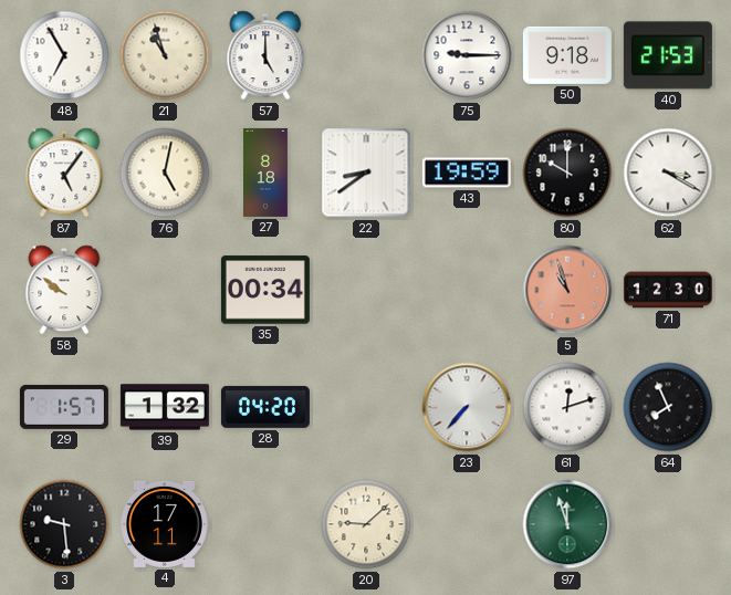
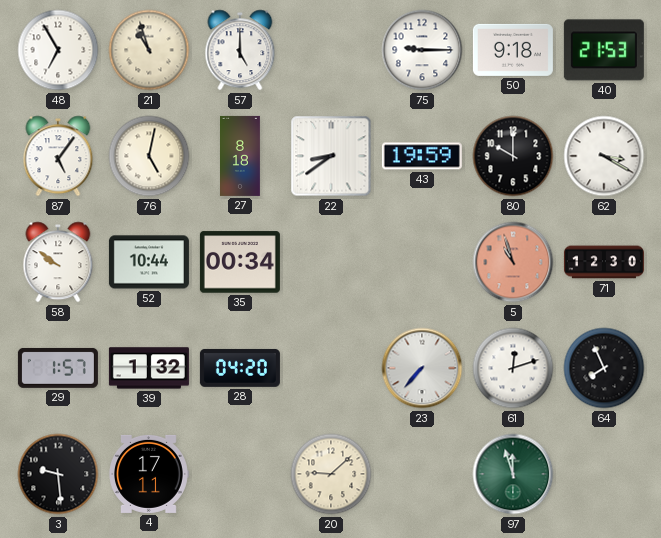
52: none -> 10:44 (149, 262)
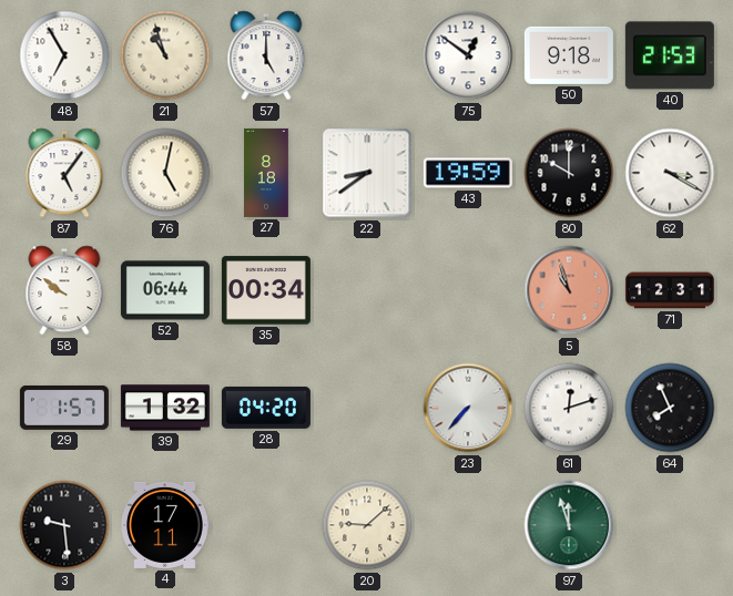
75: 9:15 -> 12:51 (468, 55)
52: 10:44 -> 06:44 (165, 290)
71: 12:30 -> 12:31 (670, 290)
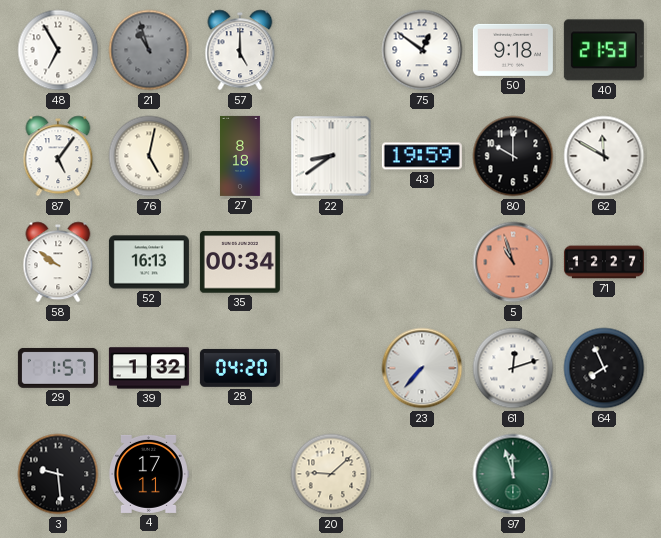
21 dial: cream -> grey (149, 50)
62: 3:20 -> 11:50 (604, 156)
52: 06:44 -> 16:13 (149, 262)
71: 12:31 -> 12:27 (604, 262)
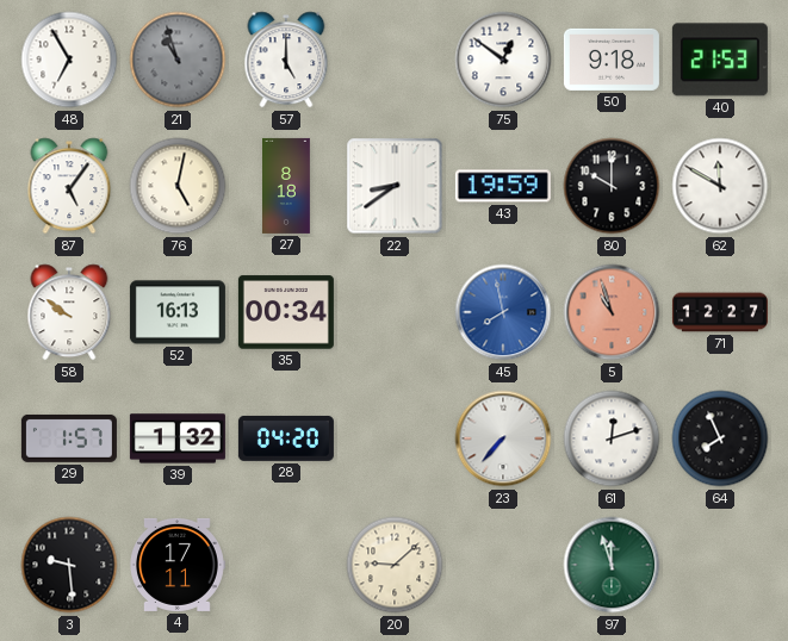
45: none -> 7:58 (503, 312)
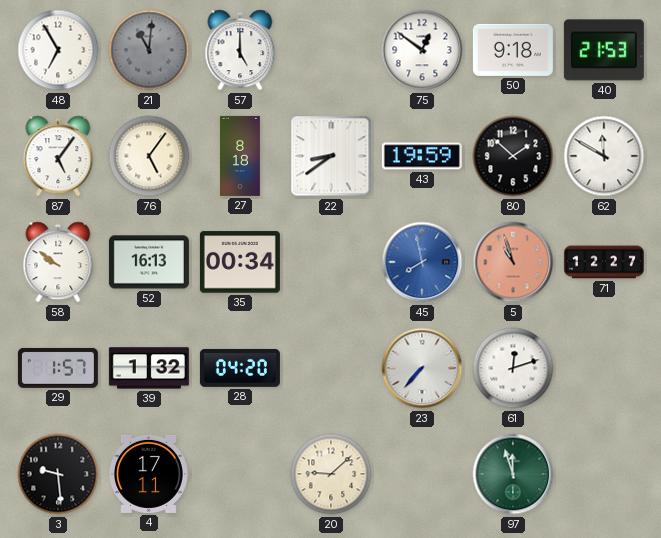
21: 10:57 -> 11:01 (149, 50)
76: 5:02 -> 5:06 (149, 156)
80: 10:00 -> 1:52 (513, 156)
64: 7:56 -> none (720, 438)
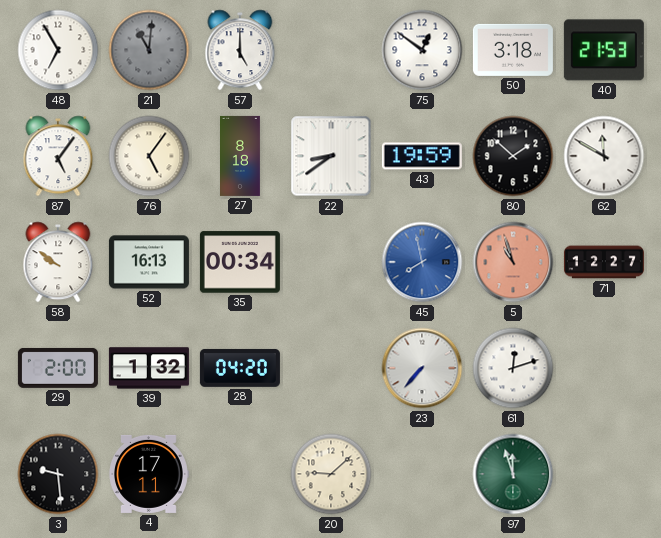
50: 9:18 -> 3:18 (513, 50)
29: 1:57 -> 2:00 (58, 368)
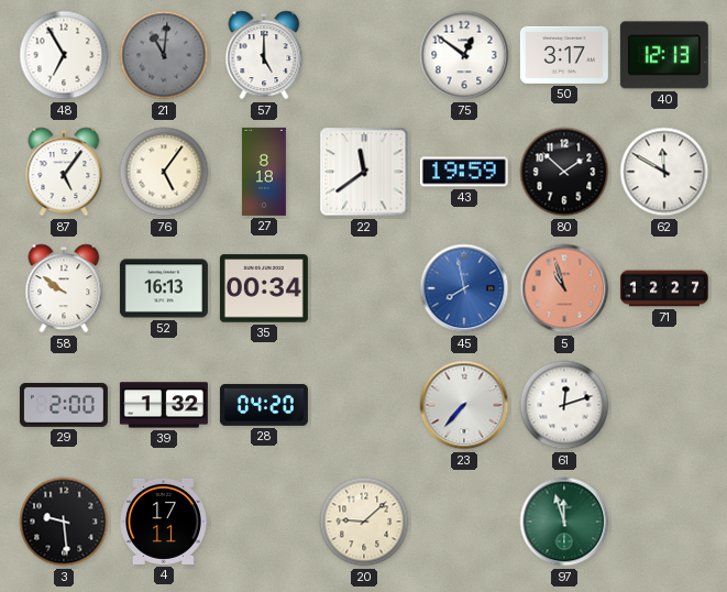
50: 3:18 -> 3:17 (564, 55)
40: 21:53 -> 12:13 (664, 55)
22: 8:39 -> 11:39 (364, 172)
